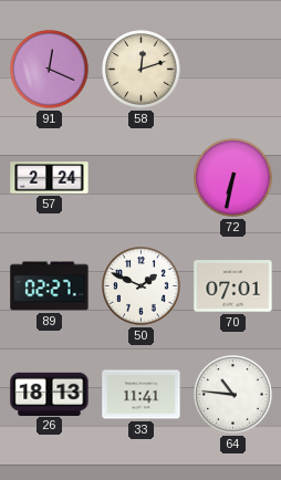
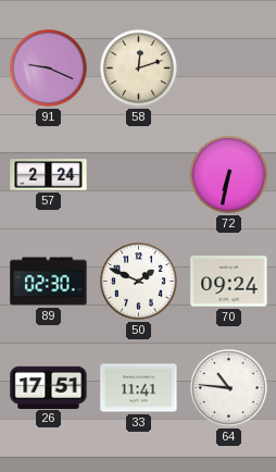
91: 12:19 -> 9:19 (49, 69)
89: 02:27 -> 02:30 (49, 282)
70: 07:01 -> 09:24 (229, 282)
26: 18:13 -> 17:51 (49, 387)
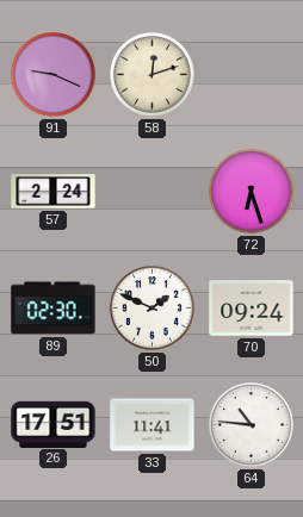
72: 6:32 -> 6:27 (252, 192)
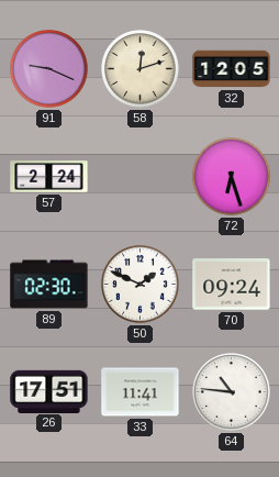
32: none -> 12:05 (232, 69)
